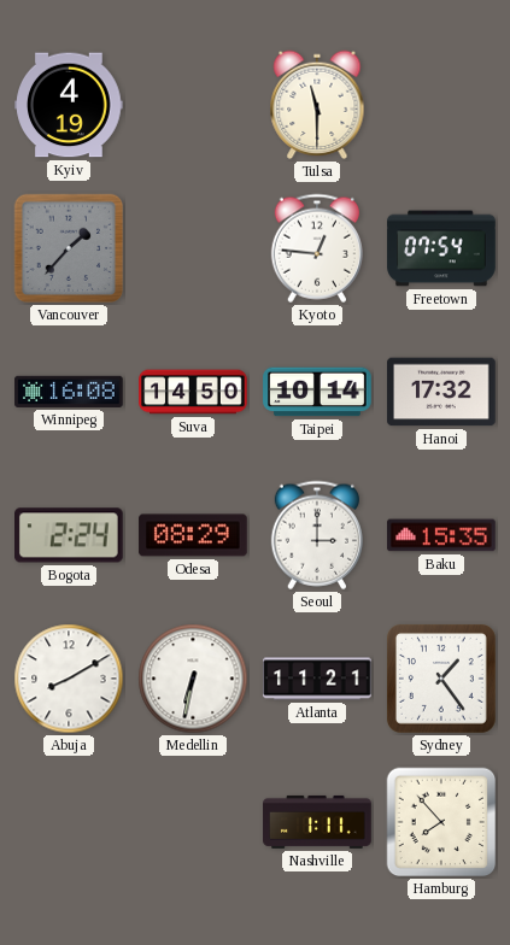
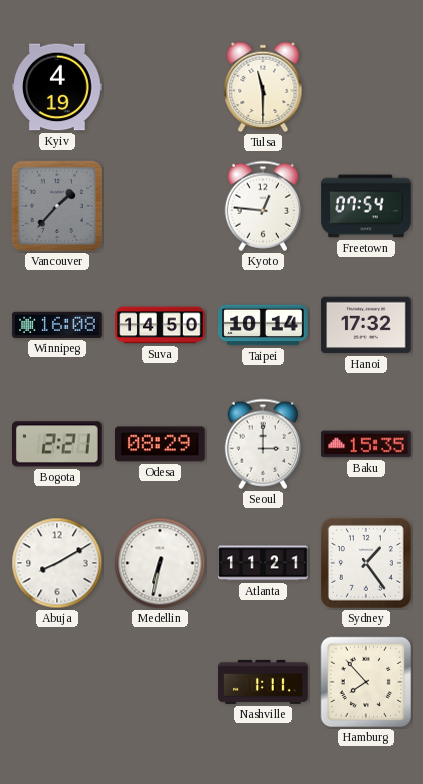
Bogota: 2:24 -> 2:21 (58, 444)
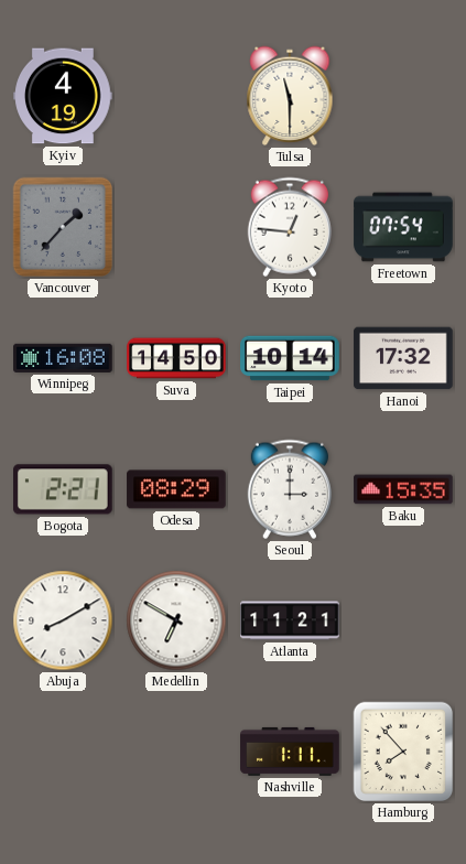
Medellin: 6:32 -> 6:50 (176, 620)
Sydney: 1:24 -> none (366, 563)
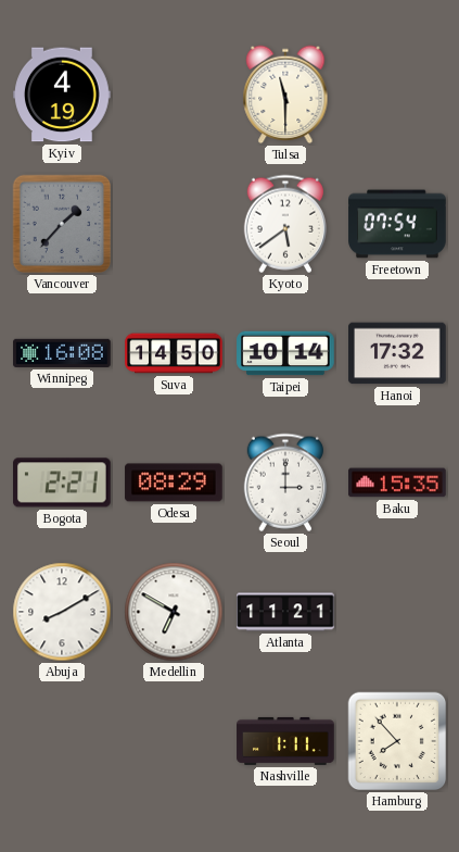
Kyoto: 12:46 -> 5:39 (285, 224)
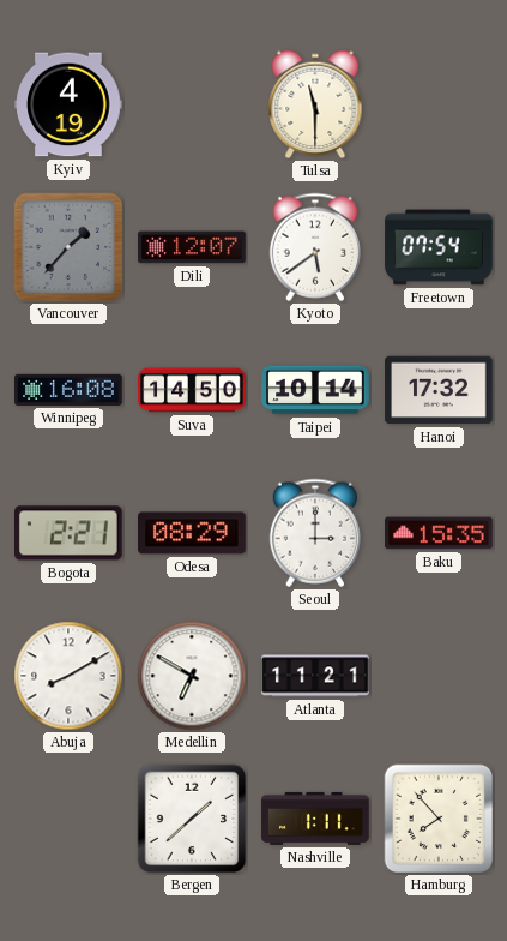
Dili: none -> 12:07 (192, 247)
Bergen: none -> 1:38 (192, 819)
